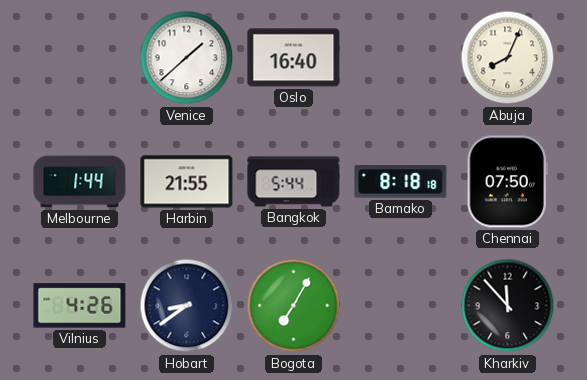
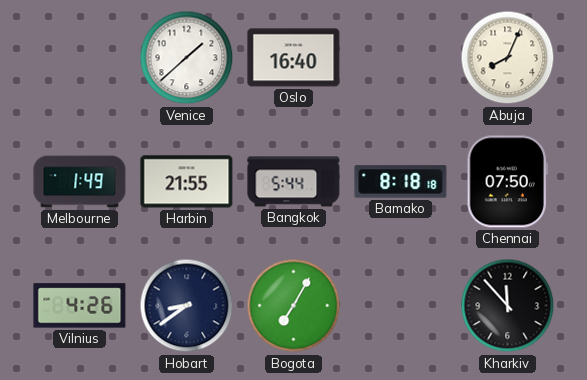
Melbourne: 1:44 -> 1:49 (80, 182)
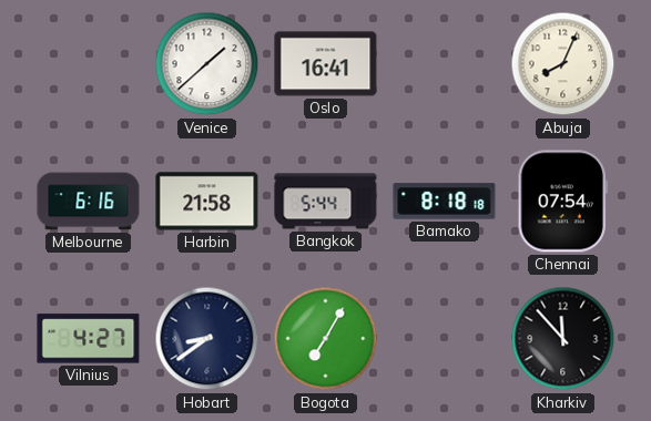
Oslo: 16:40 -> 16:41 (326, 64)
Melbourne: 1:49 -> 6:16 (89, 202)
Harbin: 21:55 -> 21:58 (207, 202)
Chennai: 07:50 -> 07:54 (562, 202)
Vilnius: 4:26 -> 4:27 (89, 339)
